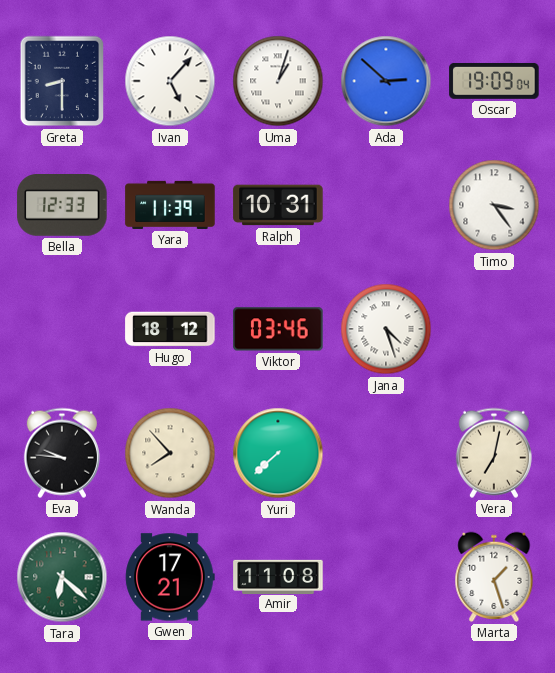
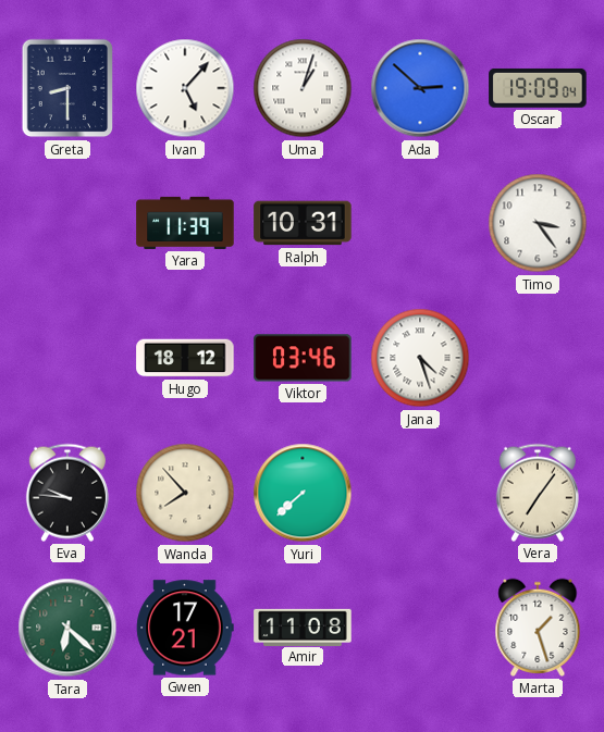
Bella: 12:33 -> none (62, 206)
Vera: 7:02 -> 7:06 (538, 493)
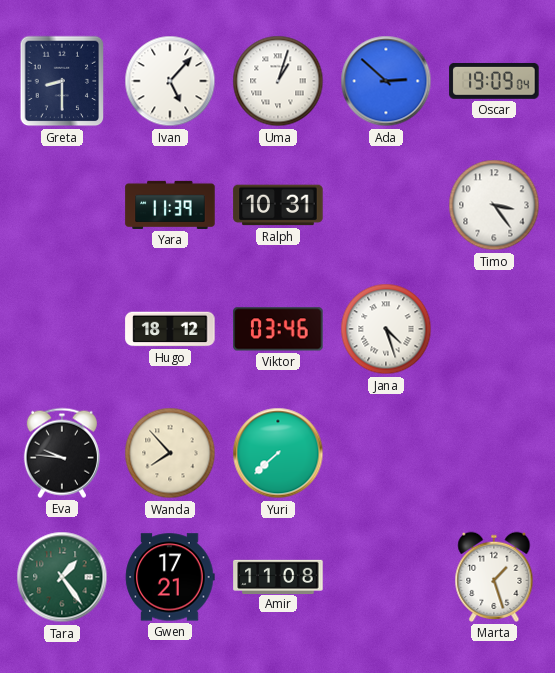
Vera: 7:06 -> none (538, 493)
Tara: 6:22 -> 1:24 (62, 577)
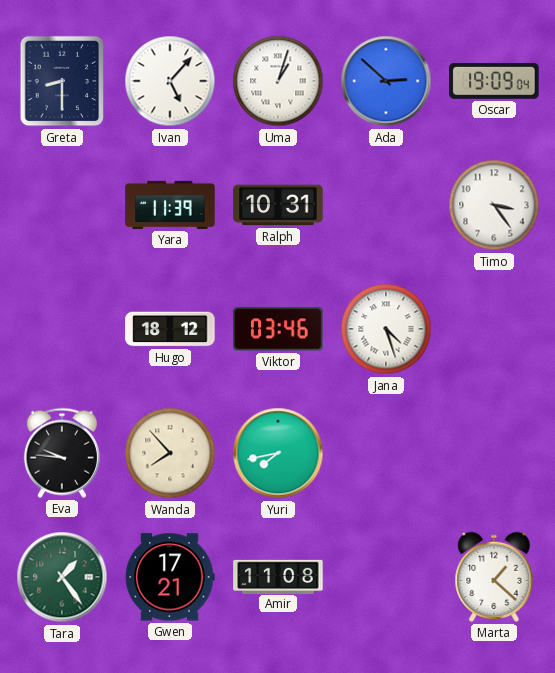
Yuri: 7:38 -> 7:43 (278, 453)
Marta: 1:27 -> 1:22 (494, 577)
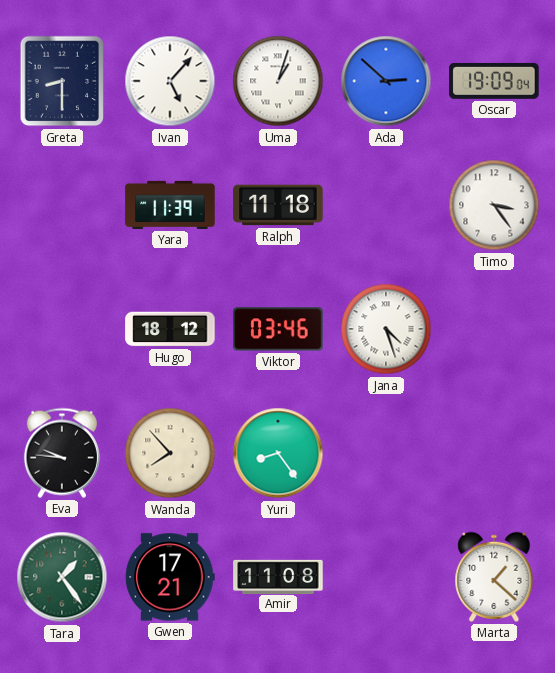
Ralph: 10:31 -> 11:18 (278, 205)
Yuri: 7:43 -> 8:24 (278, 453)
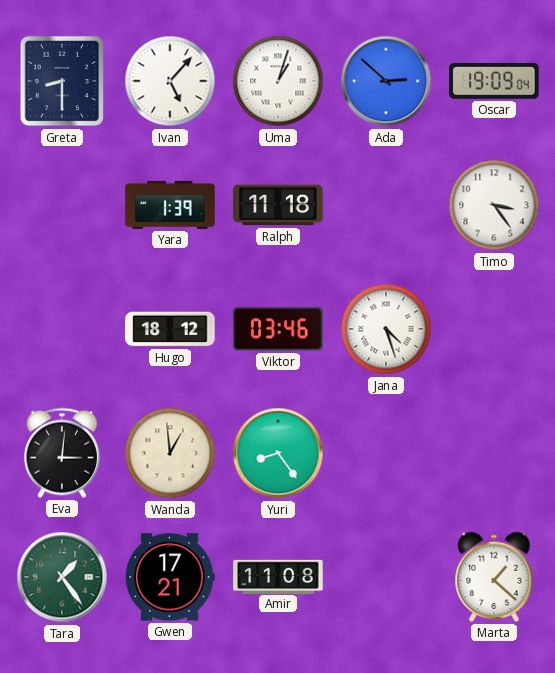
Yara: 11:39 -> 1:39 (170, 205)
Eva: 9:46 -> 3:01 (62, 453)
Wanda: 7:53 -> 12:59 (170, 453)
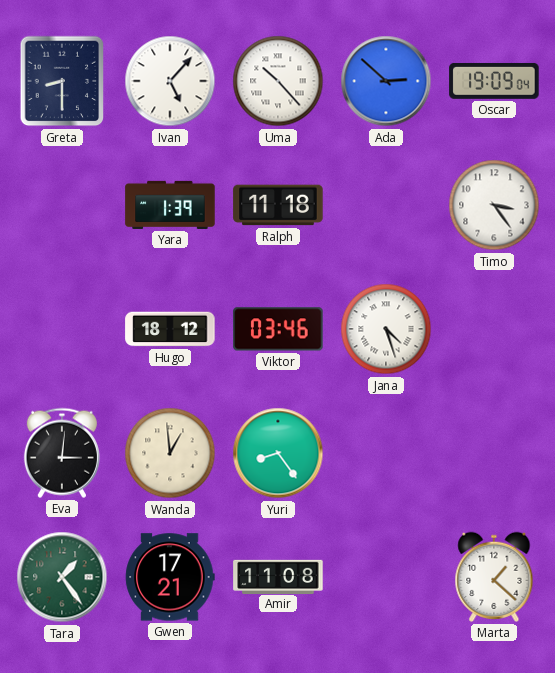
Uma: 1:03 -> 10:23 (278, 81)
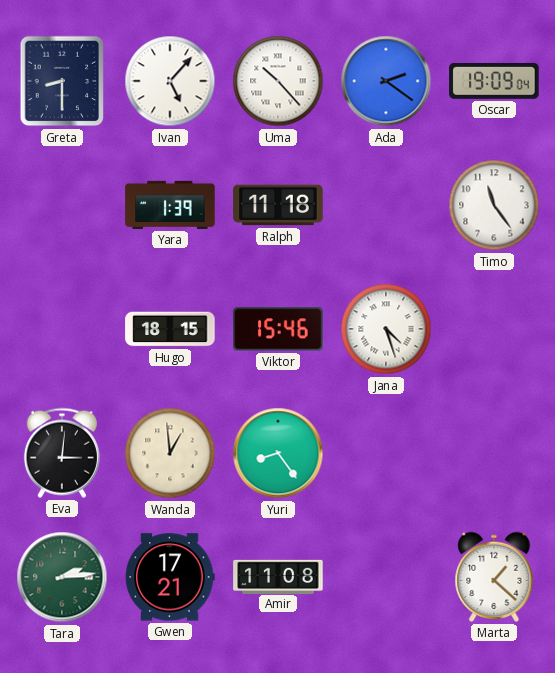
Ada: 2:52 -> 2:21 (386, 81)
Timo: 3:24 -> 11:24 (494, 205)
Hugo: 18:12 -> 18:15 (170, 329)
Viktor: 03:46 -> 15:46 (278, 329)
Tara: 1:24 -> 2:14 (62, 577)
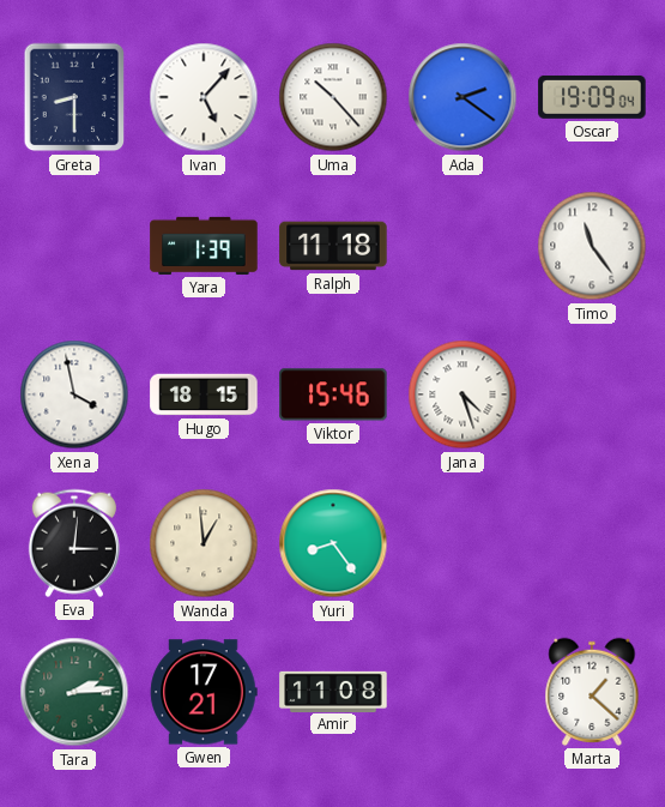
Xena: none -> 3:58 (74, 395)
